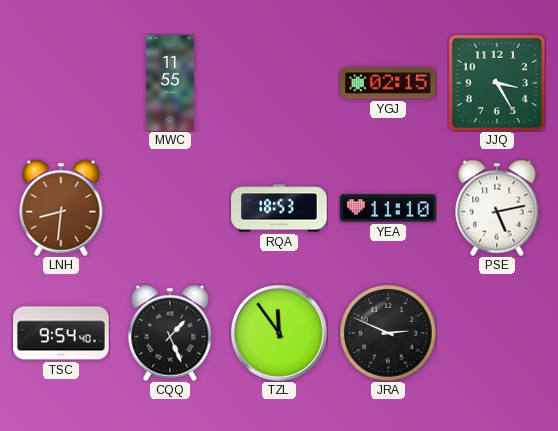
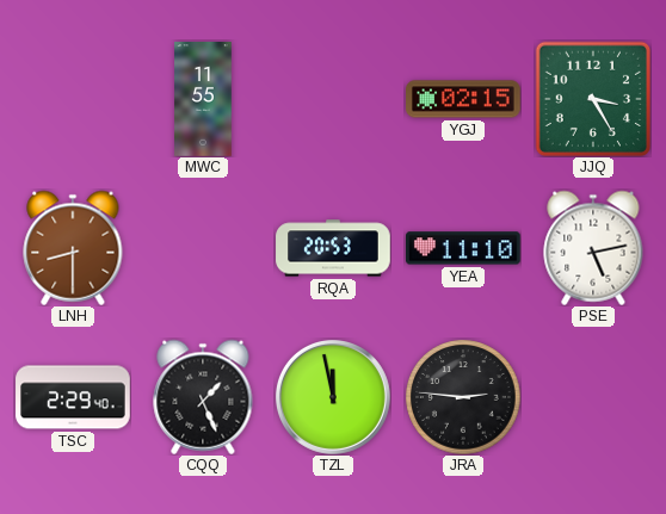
LNH: 8:31 -> 8:30 (73, 248)
RQA: 18:53 -> 20:53 (333, 248)
TSC: 9:54 -> 2:29 (73, 397)
TZL: 11:54 -> 11:58 (333, 397)
JRA: 2:49 -> 2:46 (463, 397)
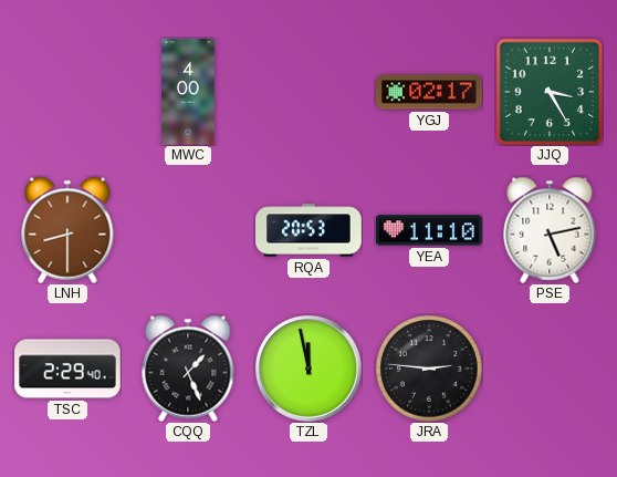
MWC: 11:55 -> 4:00 (188, 92)
YGJ: 02:15 -> 02:17 (430, 92)
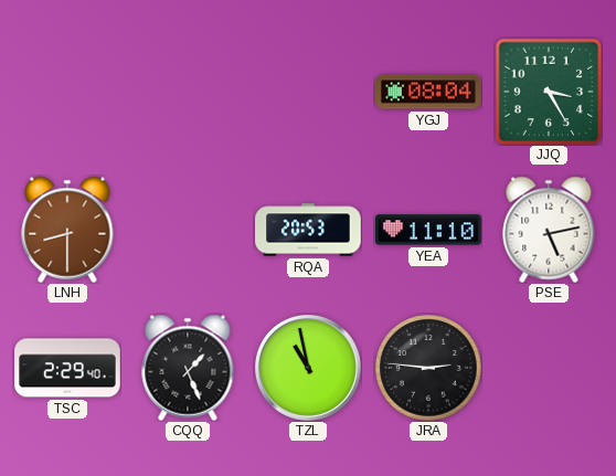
MWC: 4:00 -> none (188, 92)
YGJ: 02:17 -> 08:04 (429, 92)
TZL: 11:58 -> 10:58 (308, 368)
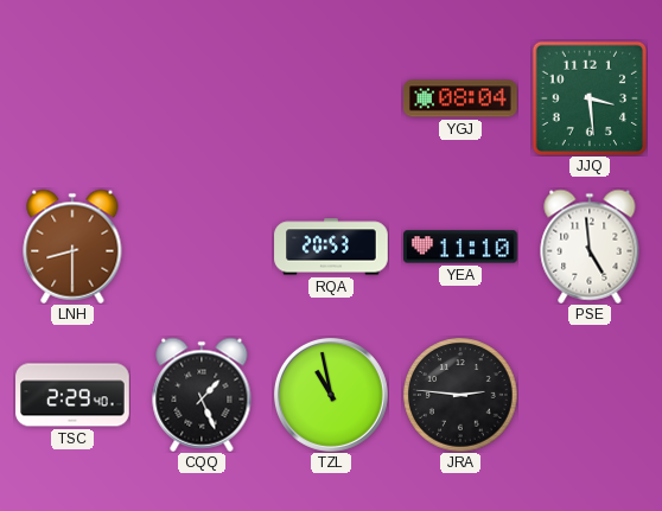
JJQ: 3:25 -> 3:29 (588, 97)
PSE: 5:13 -> 4:59 (590, 247)
